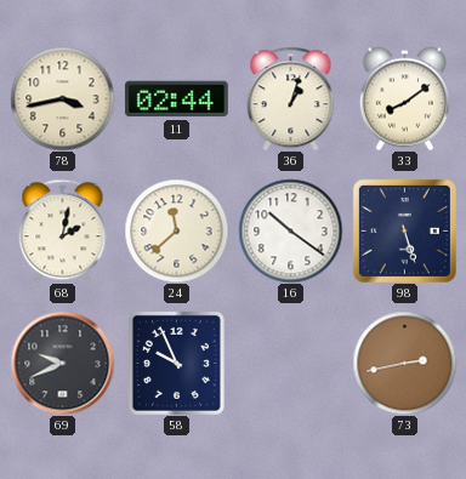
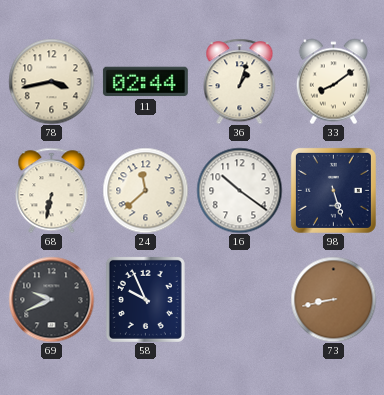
68: 2:02 -> 6:32 (52, 190)
73: 2:43 -> 8:43 (333, 299)
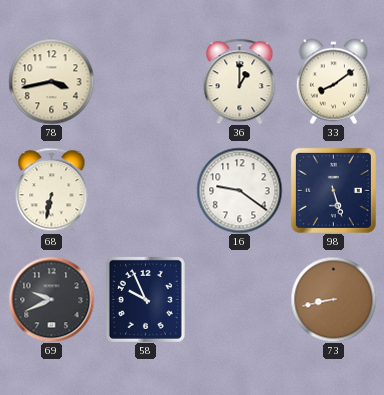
11: 02:44 -> none (145, 82)
36: 1:03 -> 1:00 (240, 81)
24: 11:38 -> none (145, 190)
16: 10:21 -> 9:21 (239, 190)
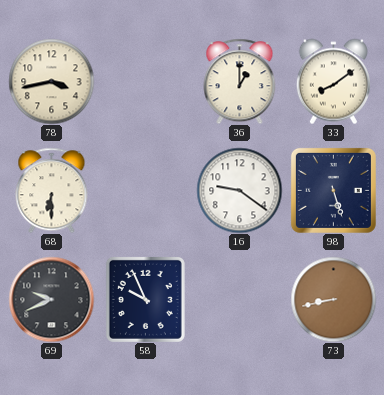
68: 6:32 -> 6:30 (52, 190)
